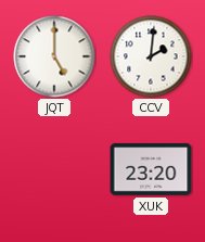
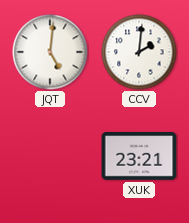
JQT: 5:00 -> 5:01 (50, 52)
XUK: 23:20 -> 23:21 (139, 156)
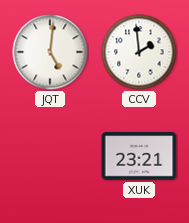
CCV: 2:01 -> 1:59 (139, 52)
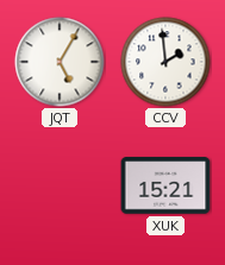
JQT: 5:01 -> 5:05 (60, 62)
XUK: 23:21 -> 15:21 (165, 185)
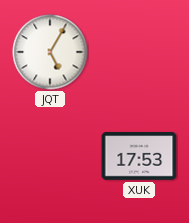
CCV: 1:59 -> none (165, 62)
XUK: 15:21 -> 17:53 (139, 156)
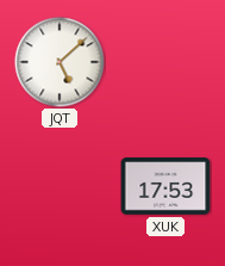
JQT: 5:05 -> 5:08 (60, 62)
